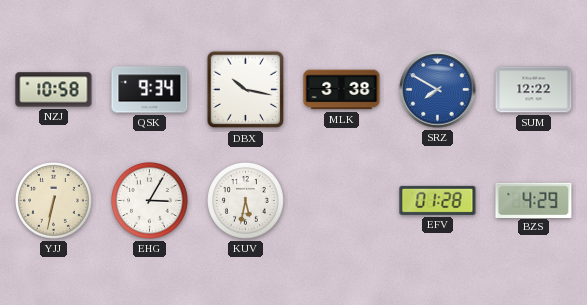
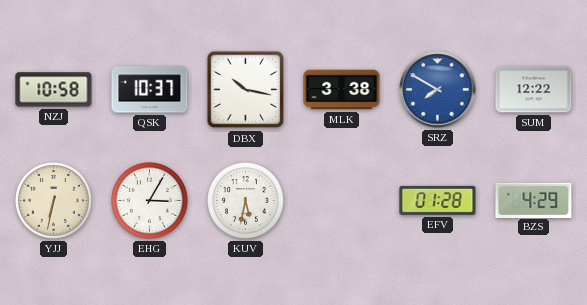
QSK: 9:34 -> 10:37 (150, 90)
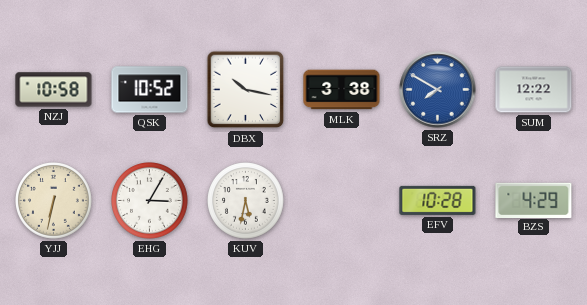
QSK: 10:37 -> 10:52 (150, 90)
EFV: 01:28 -> 10:28 (438, 200)
